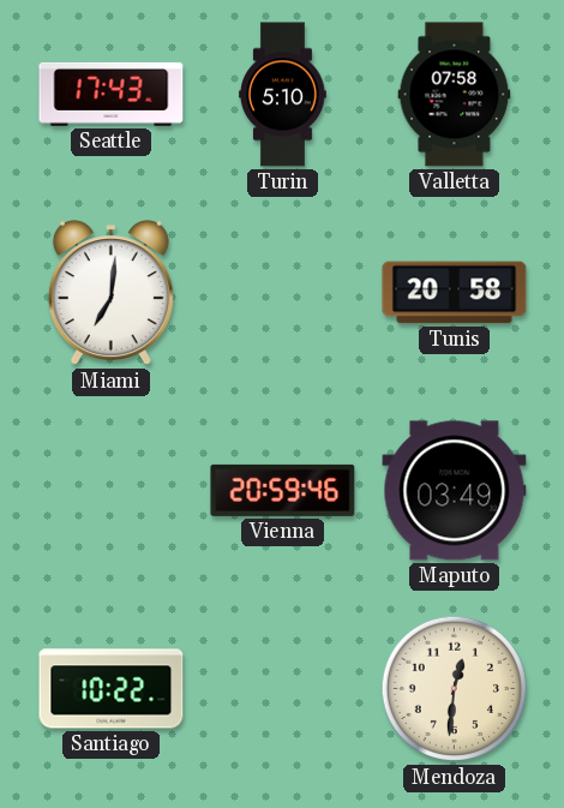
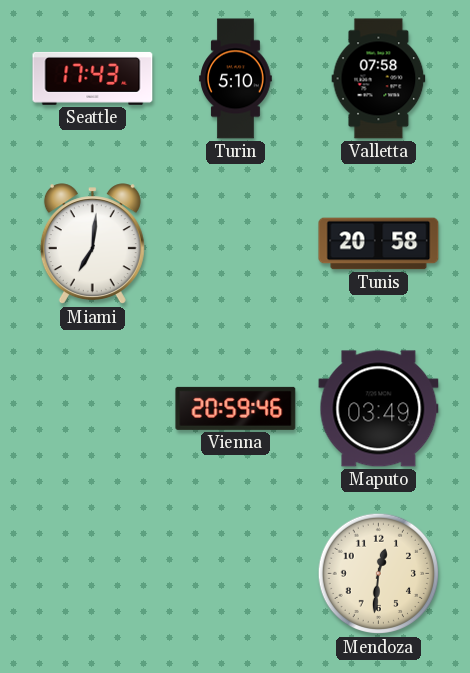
Santiago: 10:22 -> none (112, 689)
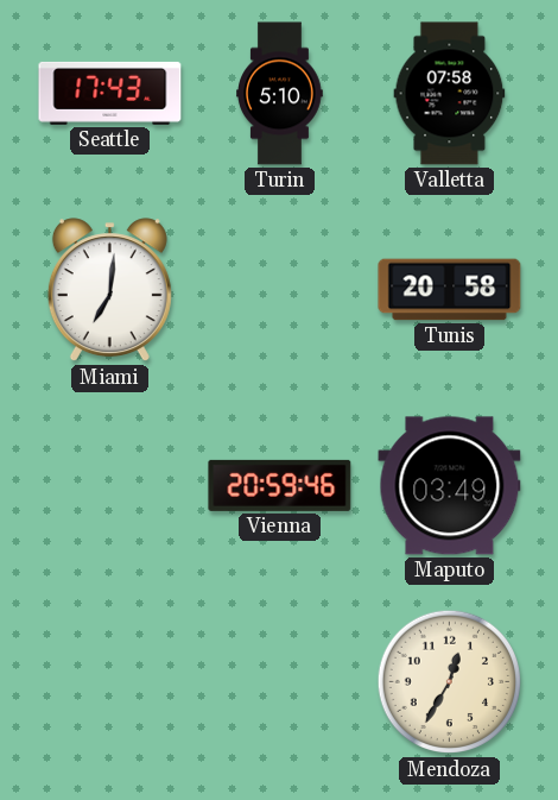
Mendoza: 12:31 -> 12:35 (450, 682)
